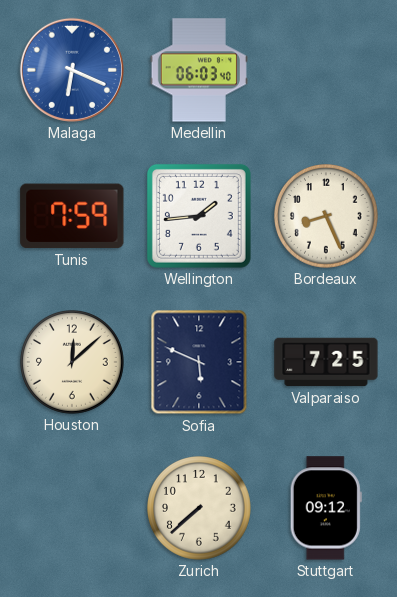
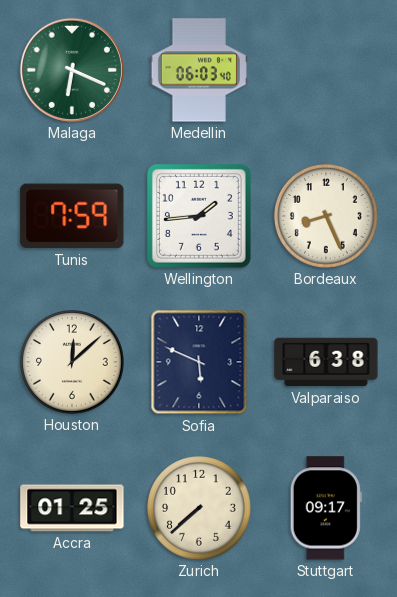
Malaga dial: blue -> green (72, 70)
Valparaiso: 7:25 -> 6:38 (326, 362)
Accra: none -> 01:25 (72, 508)
Stuttgart: 09:12 -> 09:17 (326, 508)
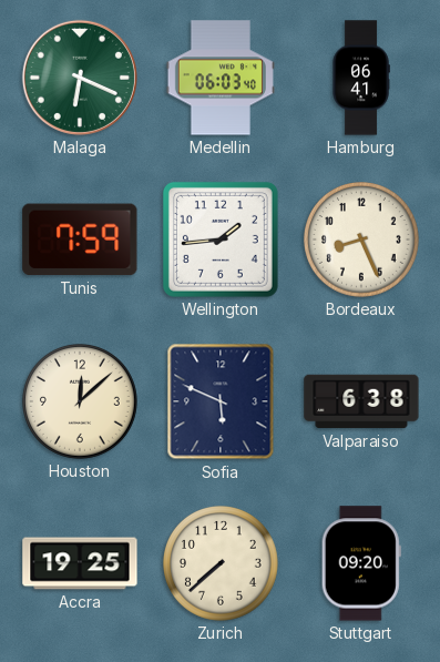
Hamburg: none -> 06:41 (361, 78)
Accra: 01:25 -> 19:25 (80, 563)
Stuttgart: 09:17 -> 09:20 (361, 563)
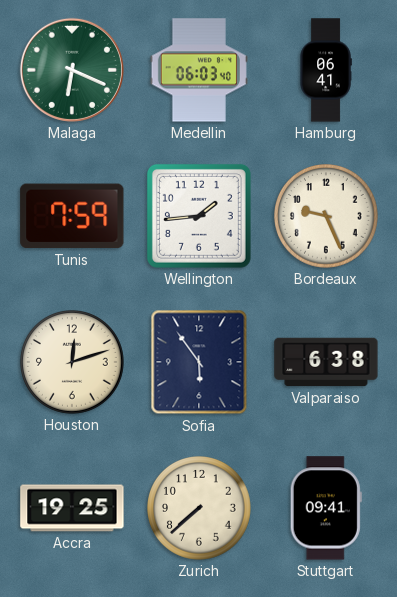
Bordeaux: 8:26 -> 9:26 (327, 217)
Houston: 12:08 -> 12:12 (73, 363)
Sofia: 5:49 -> 5:54 (199, 362)
Stuttgart: 09:20 -> 09:41 (326, 508)
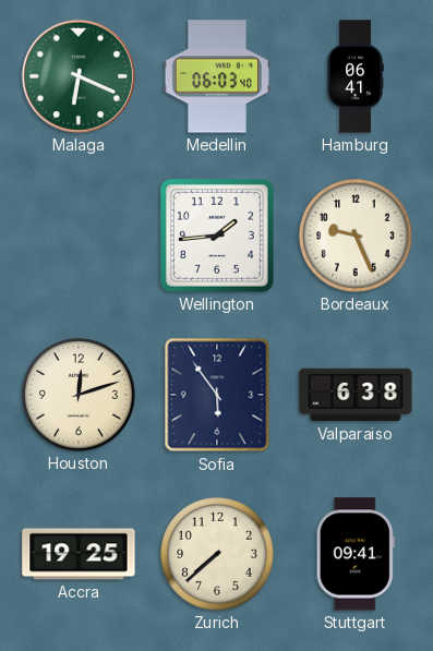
Tunis: 7:59 -> none (72, 216)
